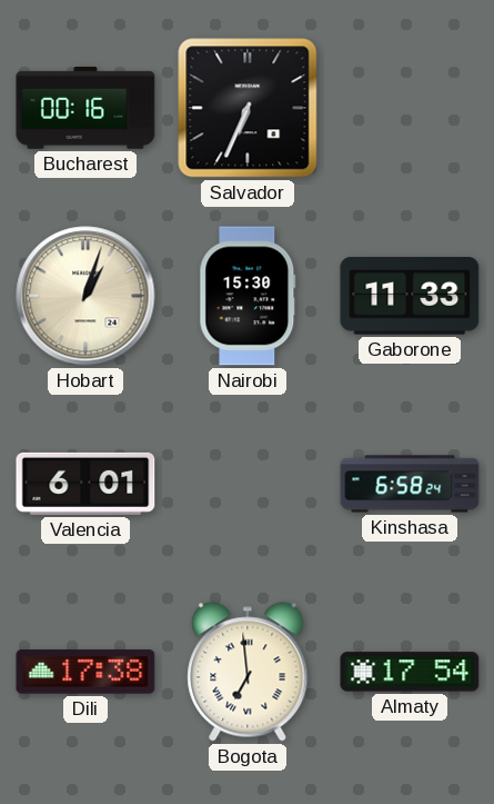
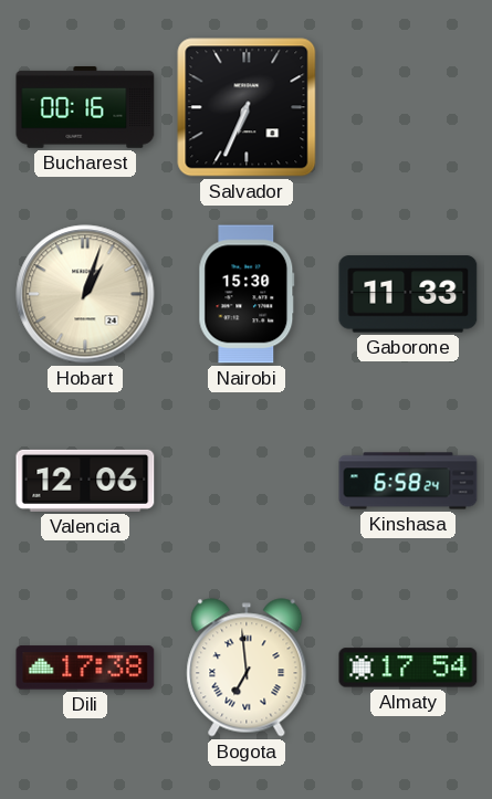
Valencia: 6:01 -> 12:06 (85, 481)
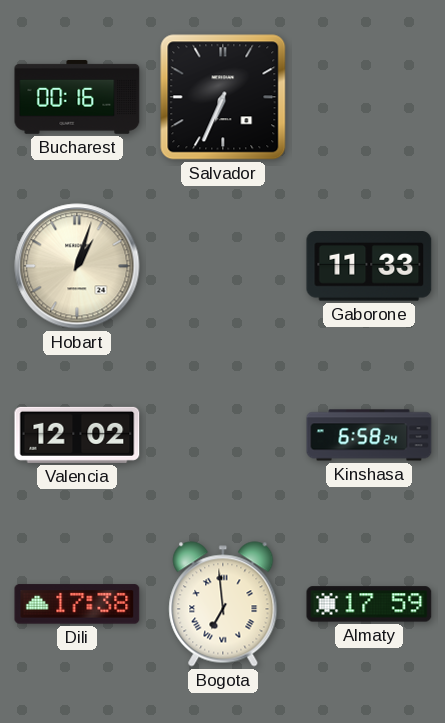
Nairobi: 15:30 -> none (247, 294)
Valencia: 12:06 -> 12:02 (77, 435)
Almaty: 17:54 -> 17:59 (369, 604)
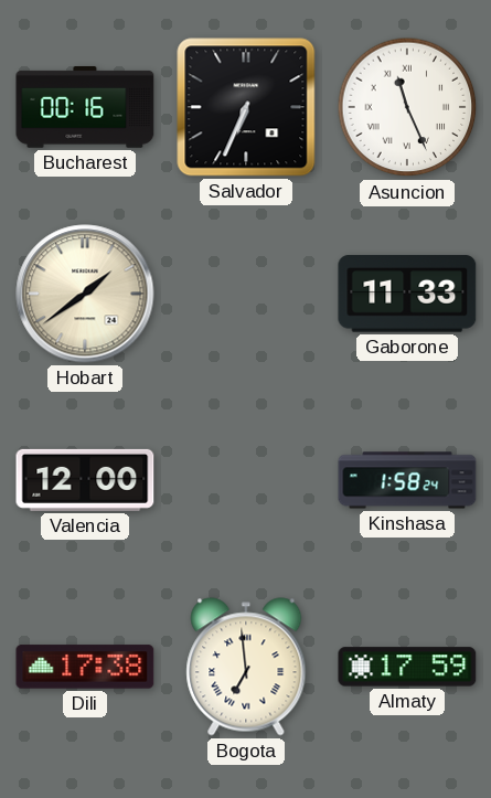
Asuncion: none -> 11:26 (407, 107)
Hobart: 1:03 -> 1:39 (85, 294)
Valencia: 12:02 -> 12:00 (85, 480)
Kinshasa: 6:58 -> 1:58 (407, 480)
